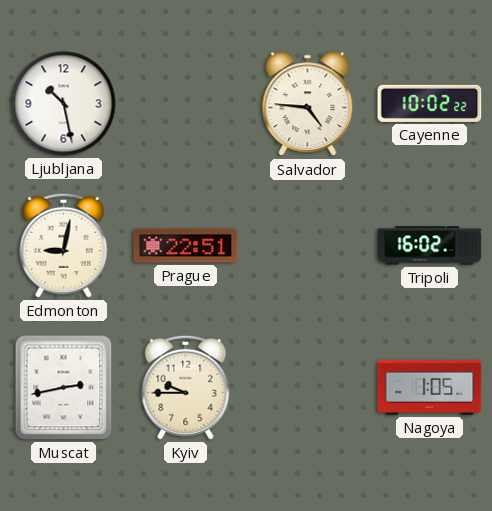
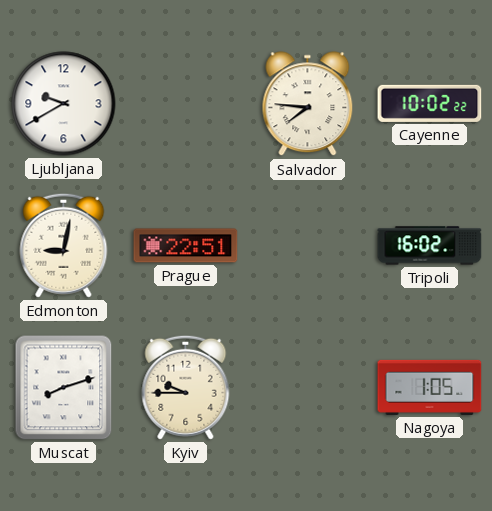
Ljubljana: 10:28 -> 9:40 (64, 104)
Salvador: 4:46 -> 7:46 (308, 104)
Muscat: 2:43 -> 8:12 (64, 388)
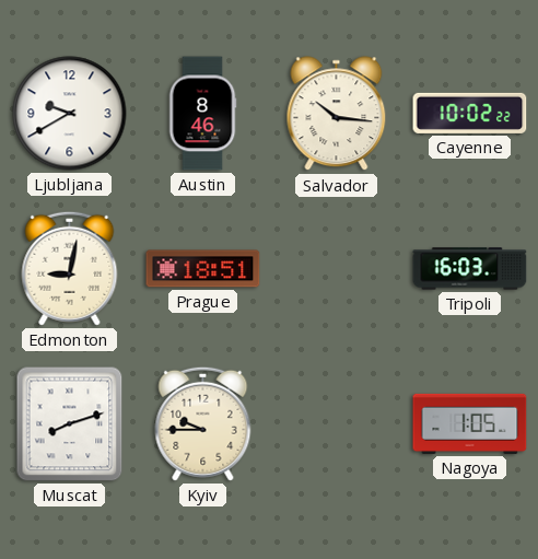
Austin: none -> 8:46 (202, 114)
Salvador: 7:46 -> 10:16 (337, 114)
Prague: 22:51 -> 18:51 (203, 269)
Tripoli: 16:02 -> 16:03 (470, 269)
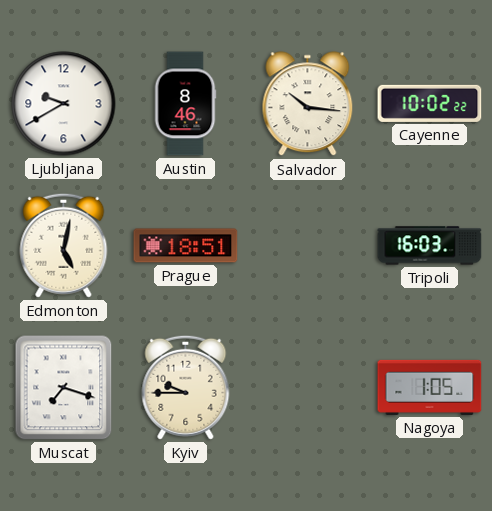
Edmonton: 9:02 -> 5:02 (64, 245)
Muscat: 8:12 -> 7:18 (64, 388)
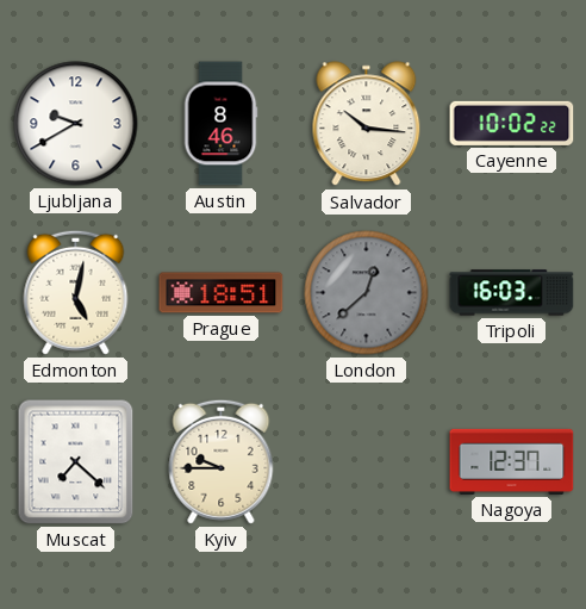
London: none -> 12:38 (367, 293)
Muscat: 7:18 -> 7:22 (76, 462)
Nagoya: 1:05 -> 12:37 (512, 461)
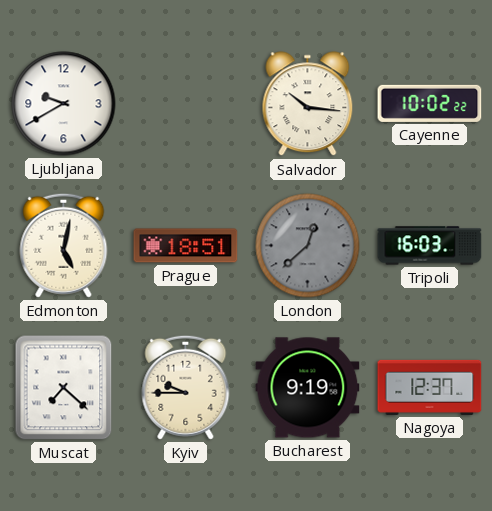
Austin: 8:46 -> none (220, 124)
Bucharest: none -> 9:19 (308, 388)
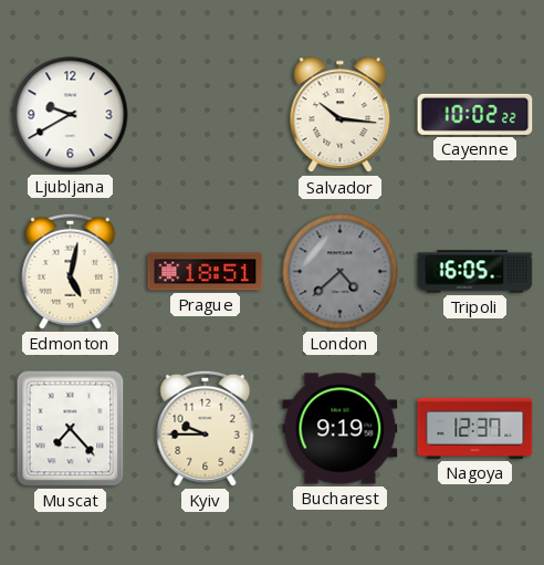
London: 12:38 -> 4:38 (341, 272)
Tripoli: 16:03 -> 16:05 (475, 272)
Muscat: 7:22 -> 7:23 (71, 429)
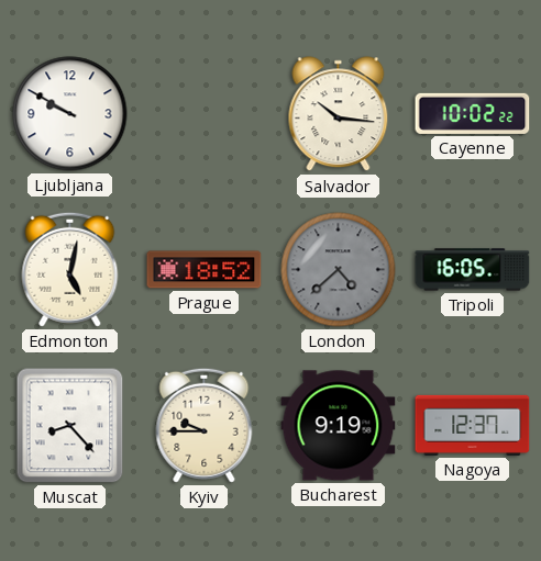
Ljubljana: 9:40 -> 9:50 (70, 114)
Prague: 18:51 -> 18:52 (205, 270)
Muscat: 7:23 -> 8:23 (70, 426)
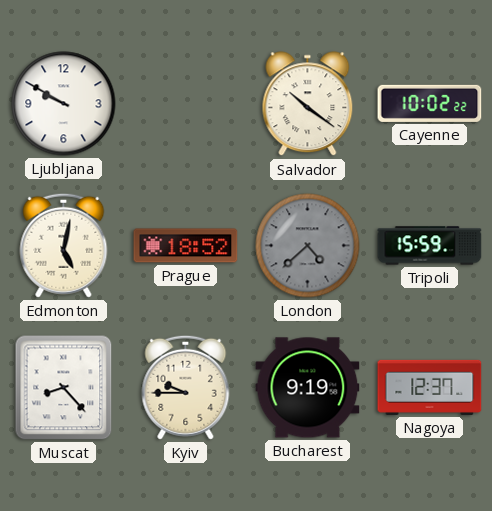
Salvador: 10:16 -> 10:21 (308, 104)
Tripoli: 16:05 -> 15:59 (430, 246)
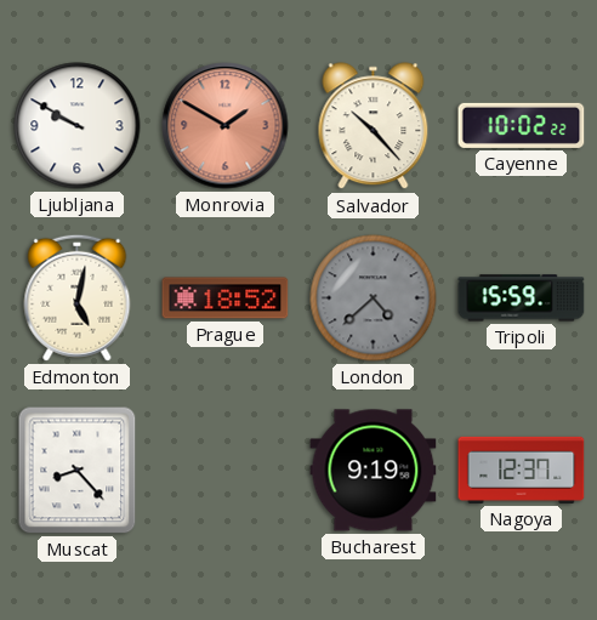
Monrovia: none -> 1:50 (226, 126)
Salvador: 10:21 -> 10:23 (374, 126)
Kyiv: 9:45 -> none (186, 387)
